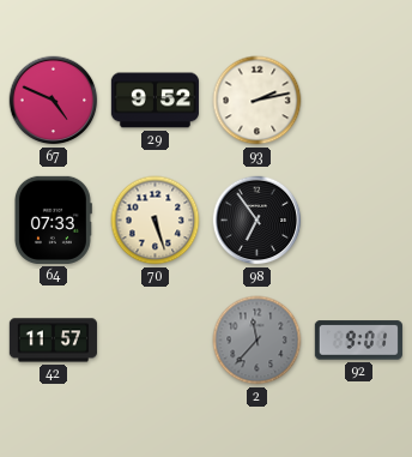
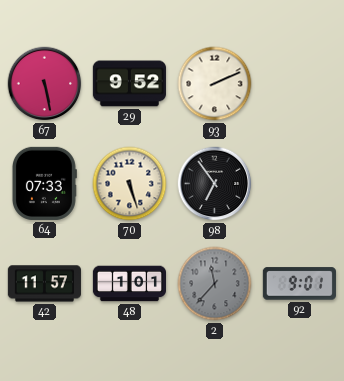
67: 4:49 -> 5:28 (45, 84)
93: 2:13 -> 2:11 (215, 84)
48: none -> 1:01 (129, 284)
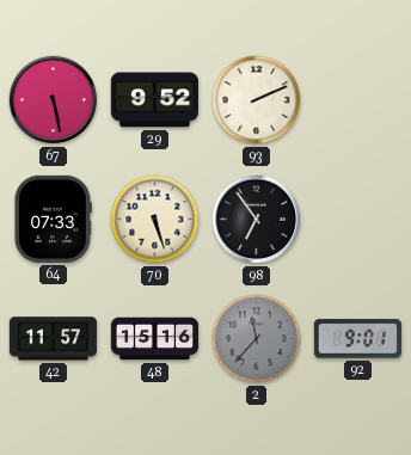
48: 1:01 -> 15:16 (154, 339)
